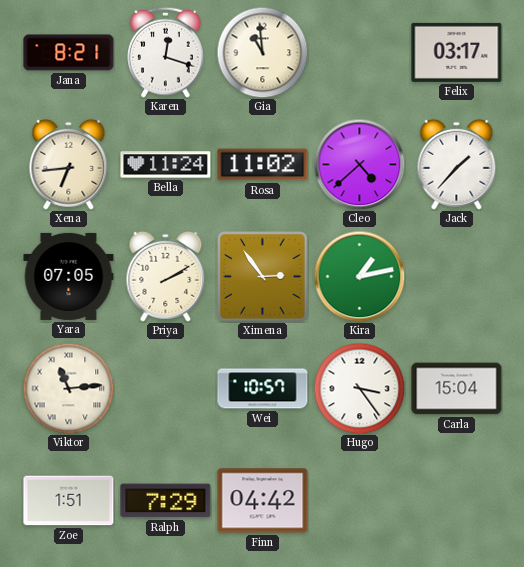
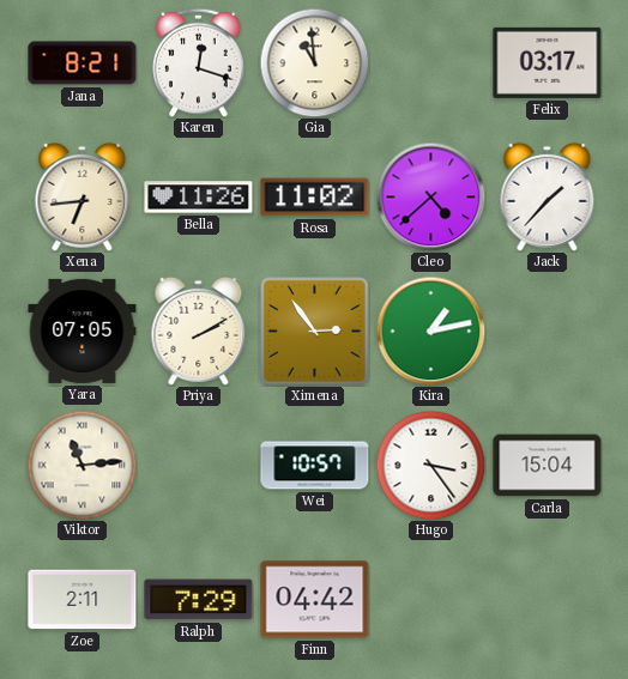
Bella: 11:24 -> 11:26 (199, 198)
Zoe: 1:51 -> 2:11 (83, 600)
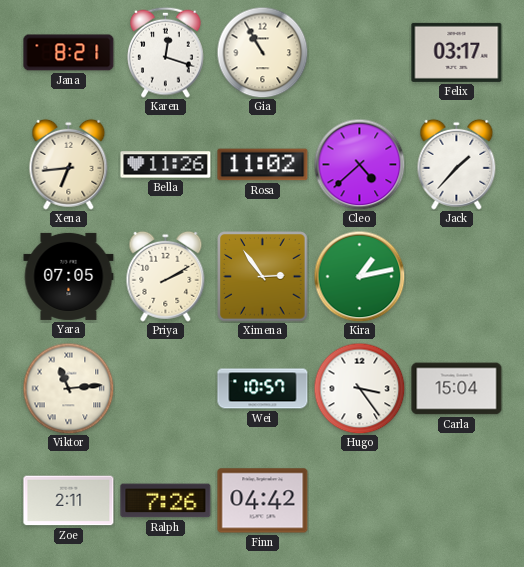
Gia: 10:59 -> 10:55 (262, 52)
Ralph: 7:29 -> 7:26 (166, 501)
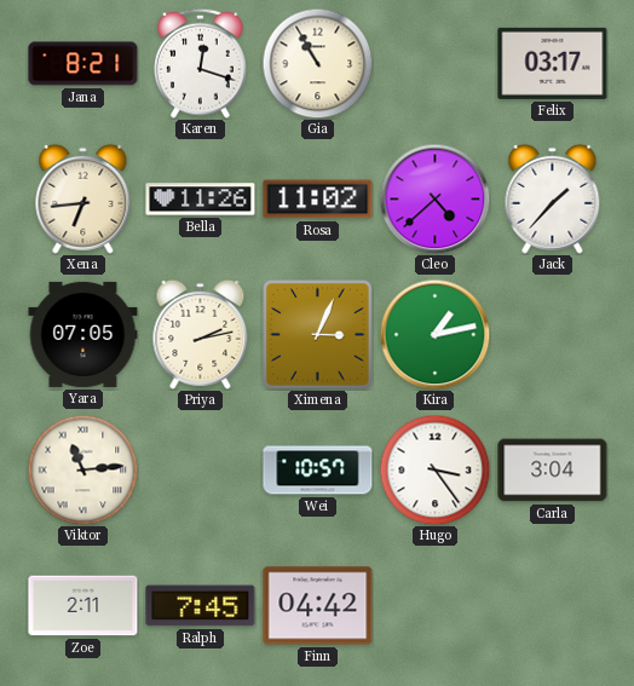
Priya: 2:10 -> 2:13 (201, 334)
Ximena: 2:54 -> 3:04 (318, 335)
Carla: 15:04 -> 3:04 (553, 471)
Ralph: 7:26 -> 7:45 (201, 606)
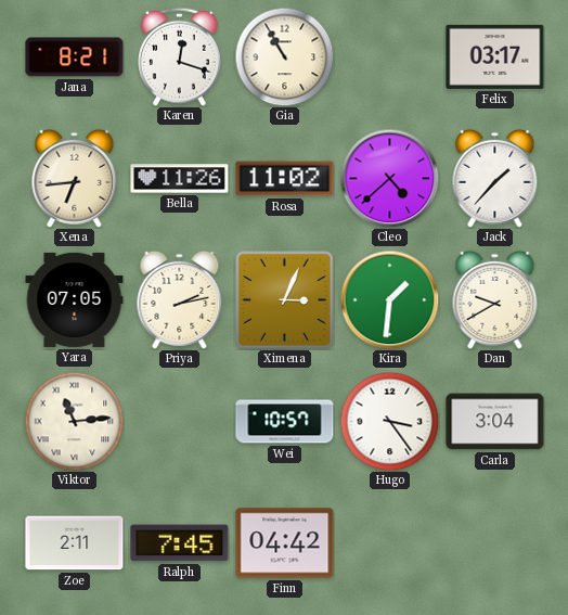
Kira: 1:13 -> 1:31 (389, 299)
Dan: none -> 9:40 (495, 299)
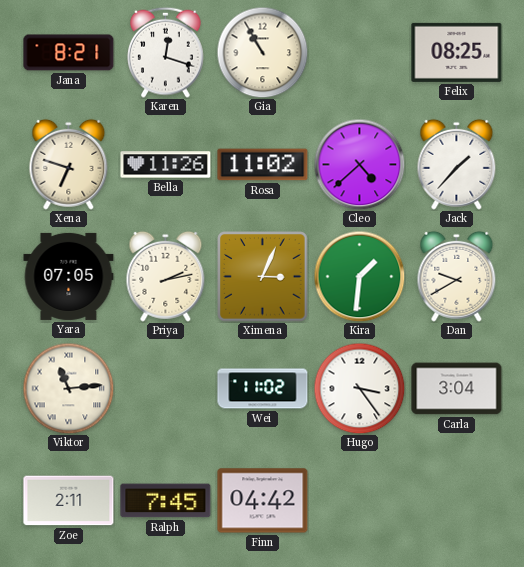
Felix: 03:17 -> 08:25 (457, 52)
Xena: 6:44 -> 6:48 (69, 164)
Wei: 10:57 -> 11:02 (263, 389)
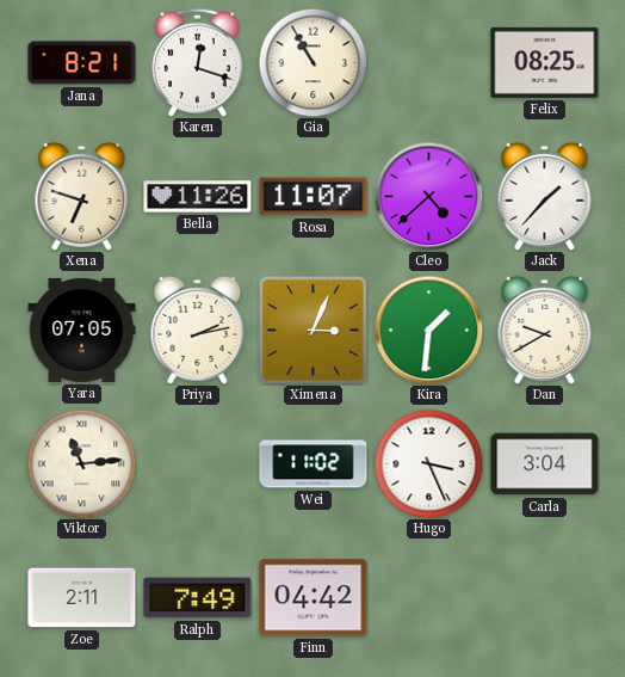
Rosa: 11:02 -> 11:07 (314, 197)
Hugo: 3:24 -> 3:26 (428, 463)
Ralph: 7:45 -> 7:49 (198, 598)
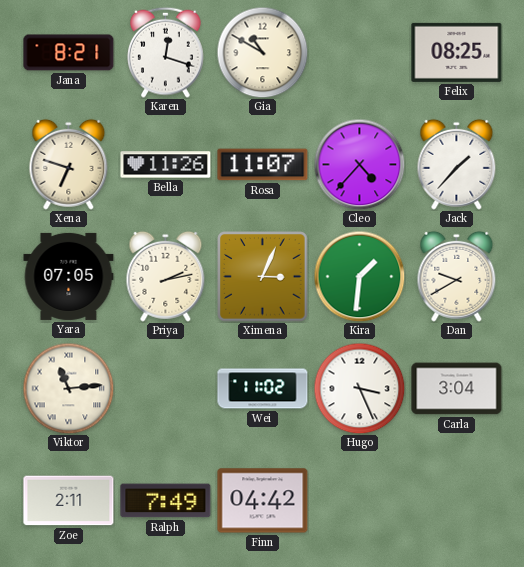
Gia: 10:55 -> 10:50 (262, 52)
Cleo: 4:38 -> 4:37 (359, 164)
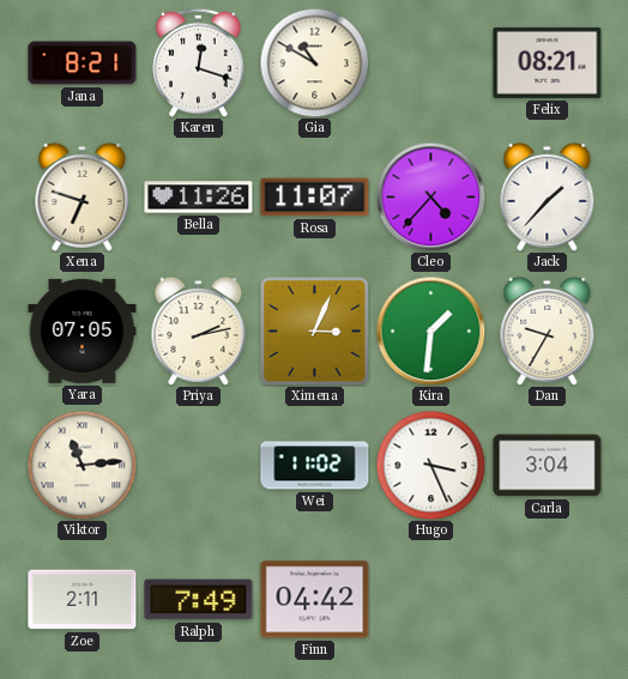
Felix: 08:25 -> 08:21 (548, 62)
Dan: 9:40 -> 9:35 (548, 331)
